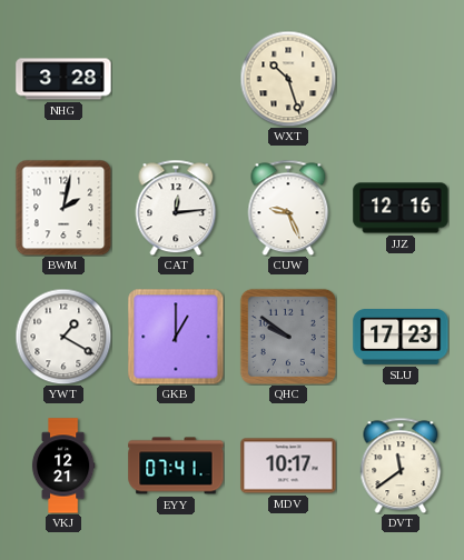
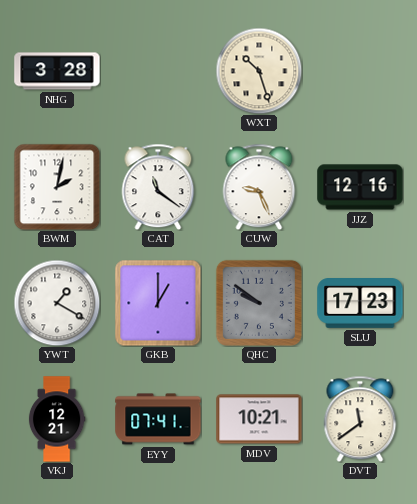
CAT: 12:14 -> 11:21 (158, 187)
MDV: 10:17 -> 10:21 (259, 419)
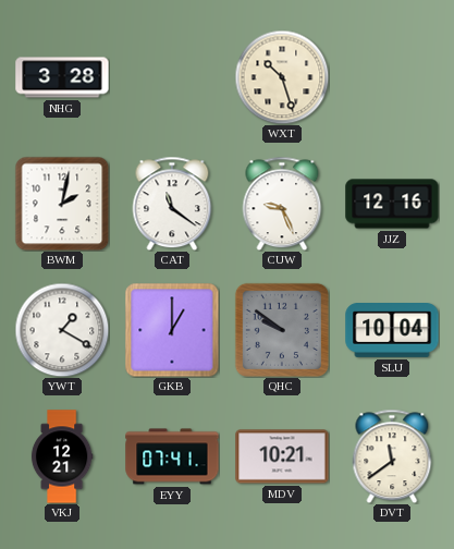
SLU: 17:23 -> 10:04 (392, 331)
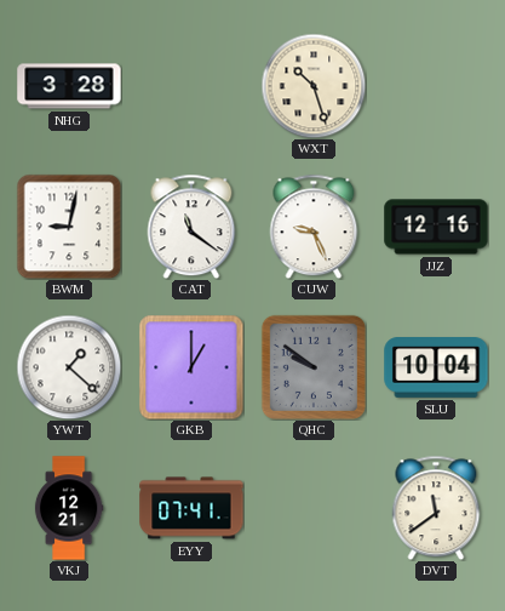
BWM: 2:02 -> 9:02 (69, 227)
YWT: 1:20 -> 1:22 (69, 367)
MDV: 10:21 -> none (282, 456)
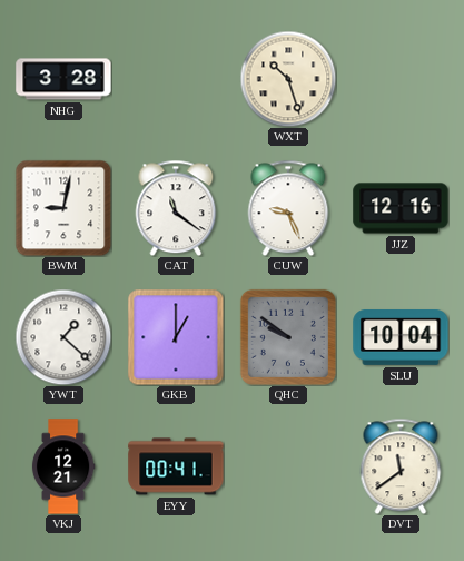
EYY: 07:41 -> 00:41 (176, 466)
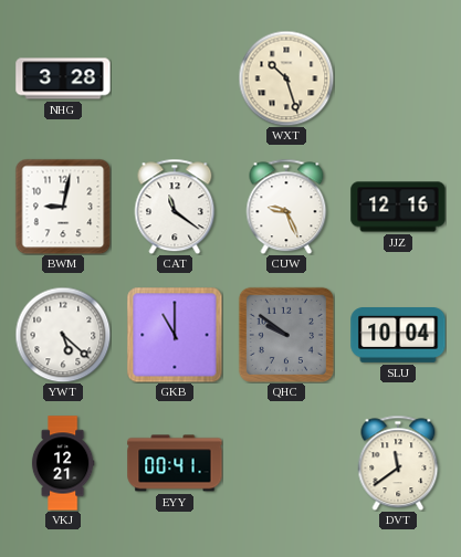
YWT: 1:22 -> 5:22 (63, 335)
GKB: 1:00 -> 11:00 (175, 335)
